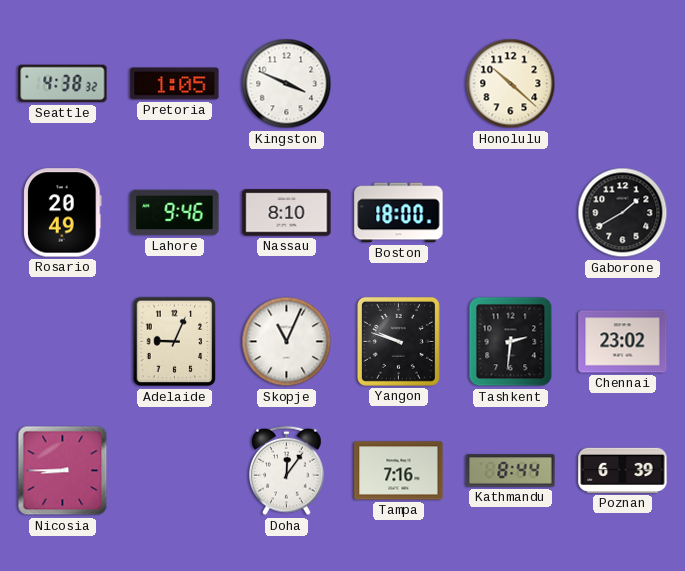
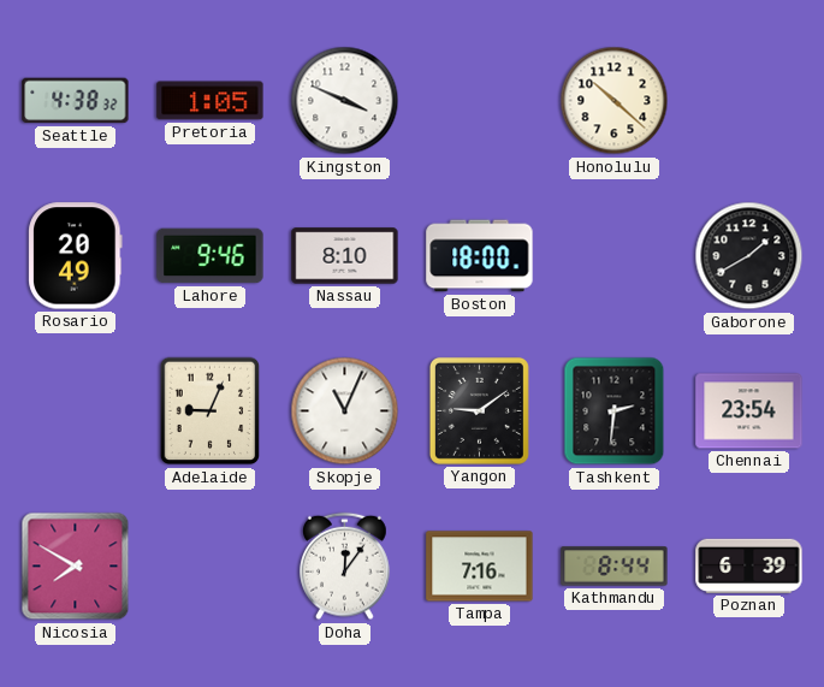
Yangon: 9:48 -> 9:09 (479, 410)
Chennai: 23:02 -> 23:54 (749, 411)
Nicosia: 8:45 -> 7:50 (76, 567)
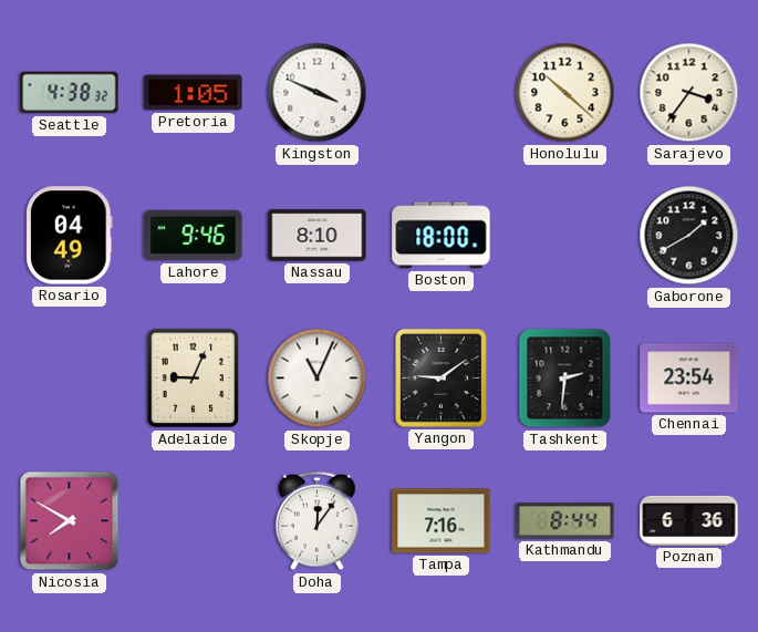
Sarajevo: none -> 3:36 (689, 93)
Rosario: 20:49 -> 04:49 (70, 236)
Poznan: 6:39 -> 6:36 (689, 520)
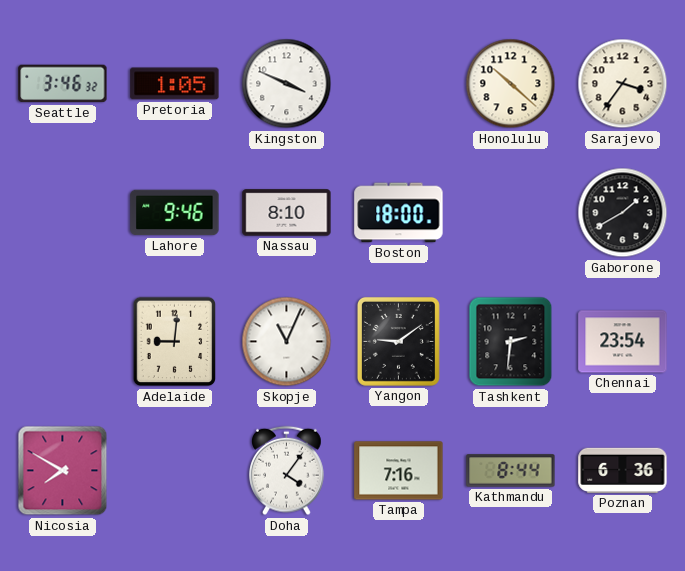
Seattle: 4:38 -> 3:46 (63, 84)
Rosario: 04:49 -> none (70, 236)
Adelaide: 9:04 -> 9:01 (175, 342)
Doha: 12:06 -> 4:06 (287, 471)
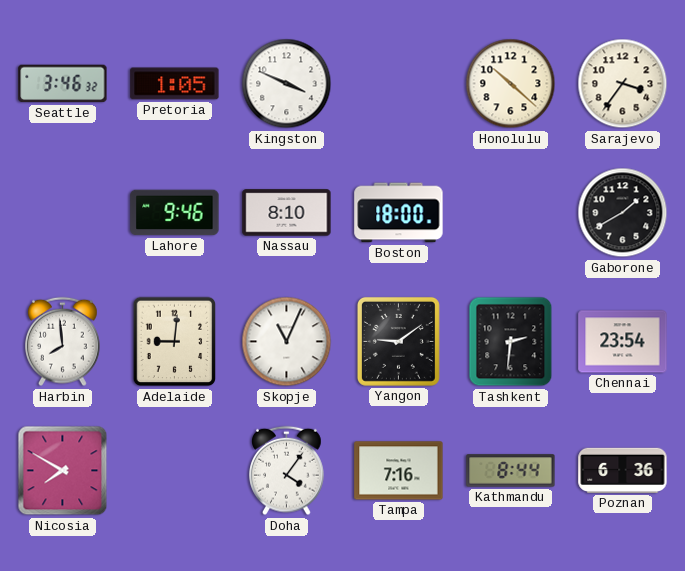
Harbin: none -> 7:59 (63, 342)
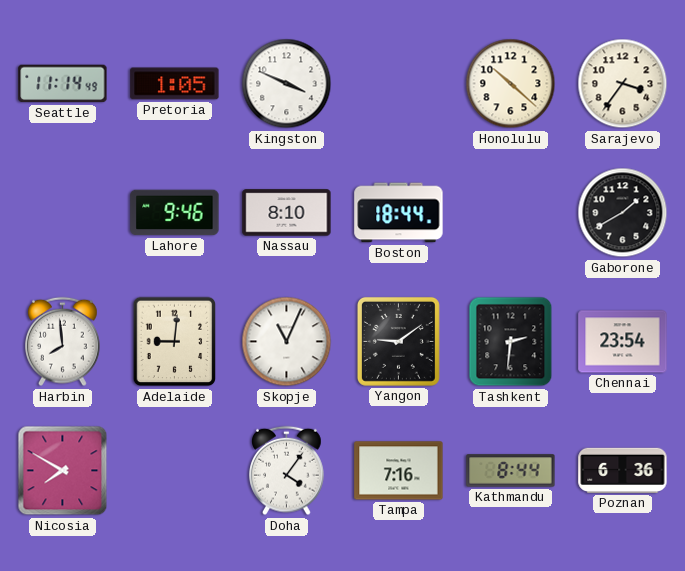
Seattle: 3:46 -> 11:14 (63, 84)
Boston: 18:00 -> 18:44 (399, 213)
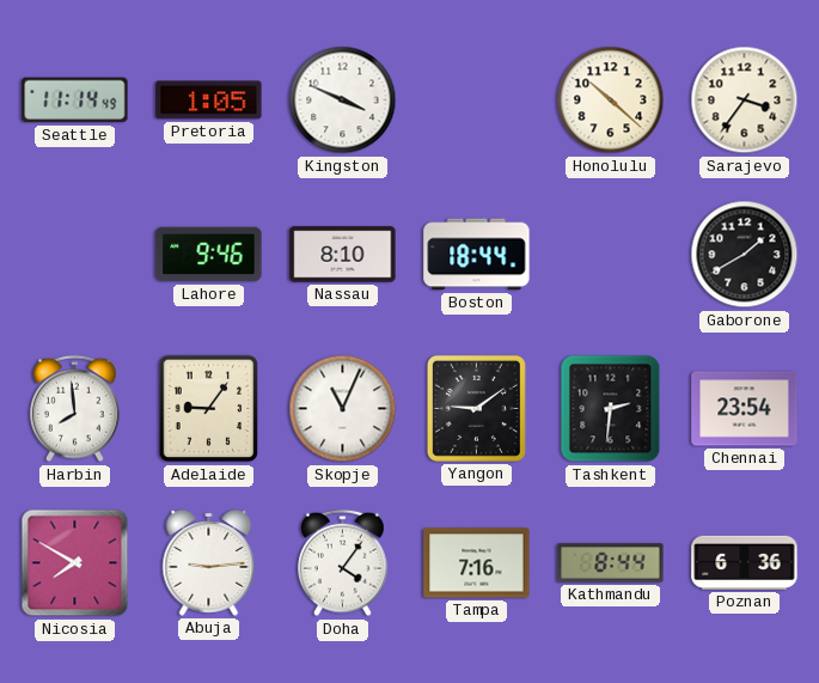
Adelaide: 9:01 -> 9:06 (209, 409)
Abuja: none -> 9:14 (209, 562)
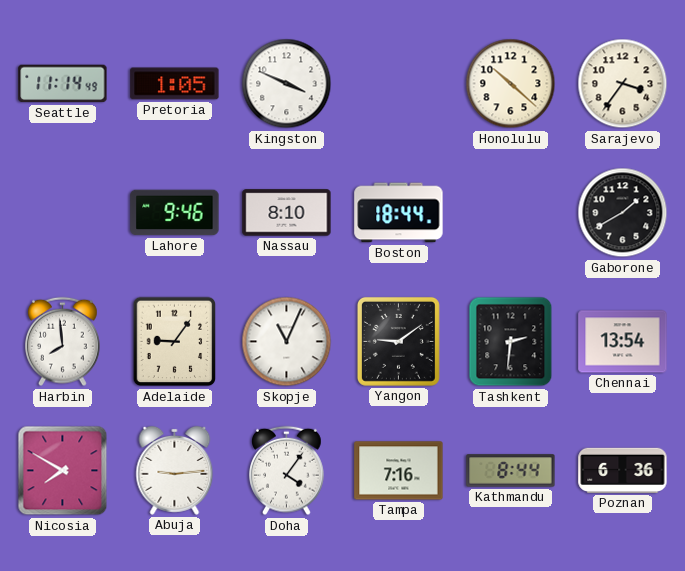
Chennai: 23:54 -> 13:54 (623, 342)
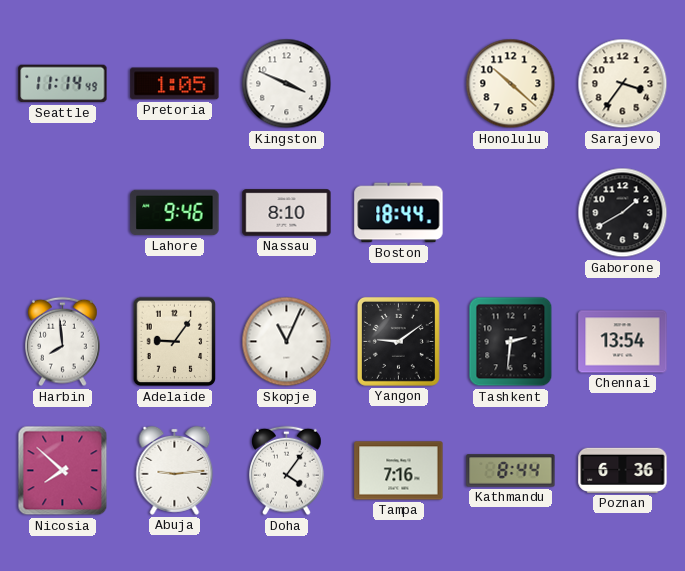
Nicosia: 7:50 -> 7:52 (63, 471)
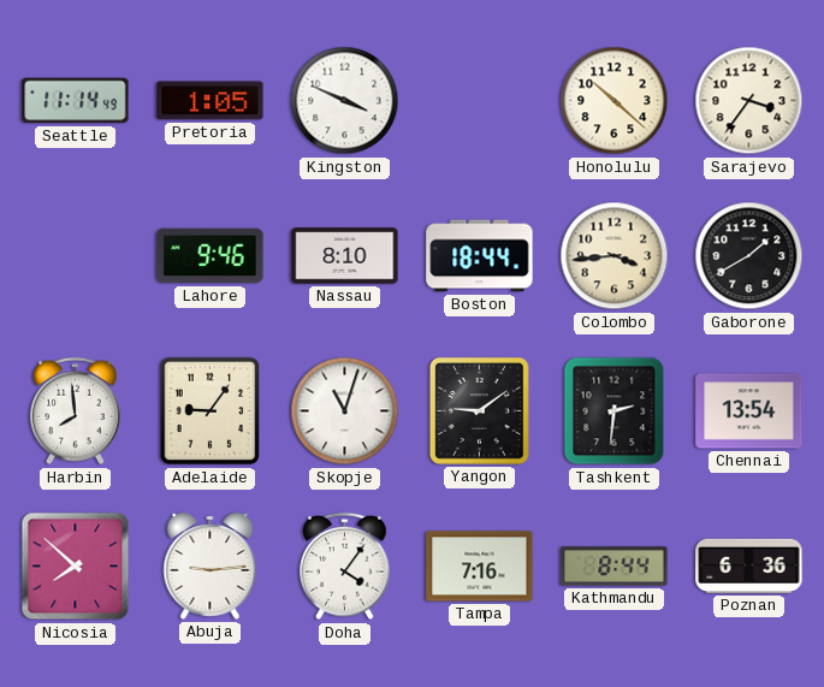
Colombo: none -> 3:44 (615, 256)
Skopje: 11:04 -> 11:03 (345, 411)
